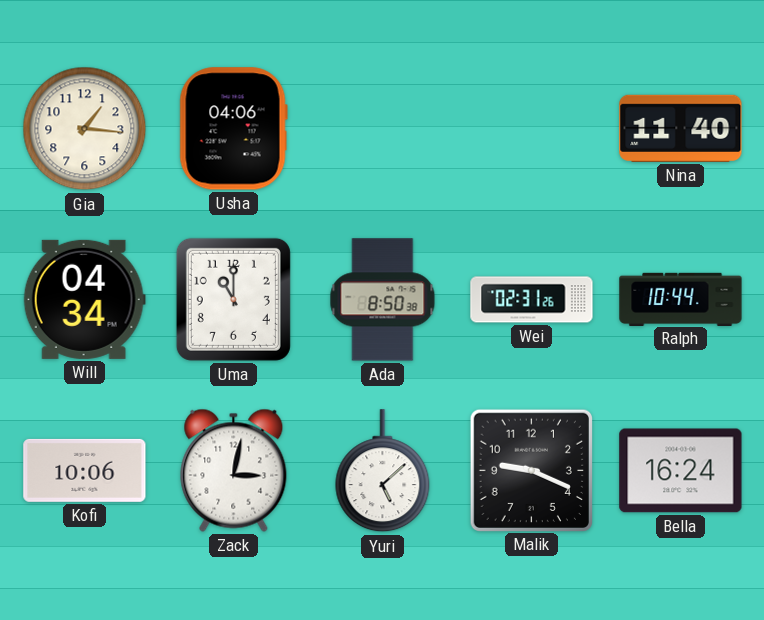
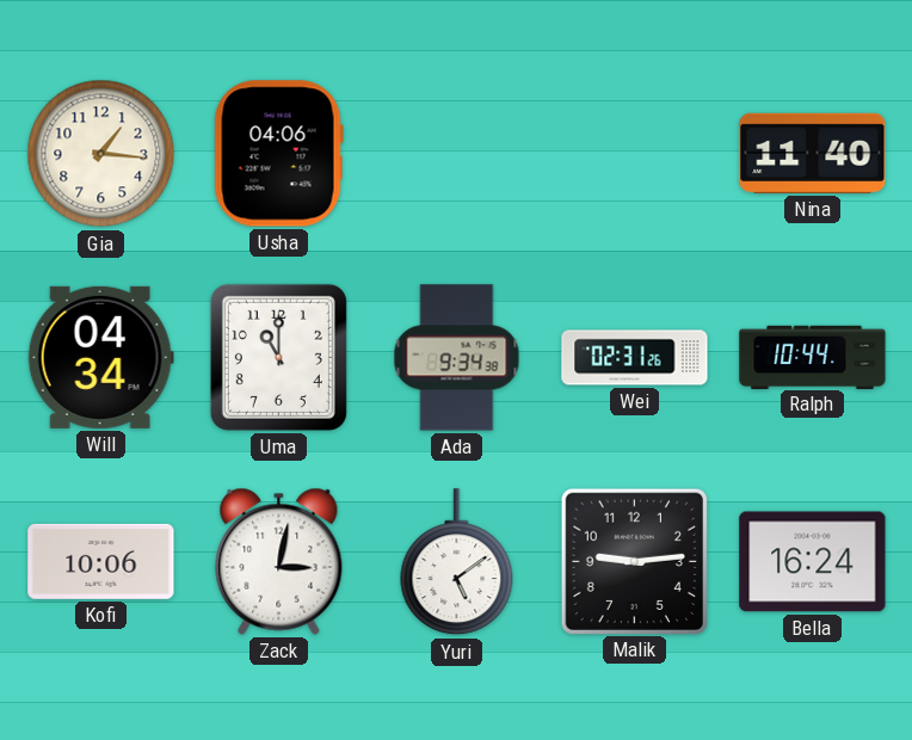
Ada: 8:50 -> 9:34 (457, 358)
Yuri: 5:08 -> 5:09 (457, 562)
Malik: 9:19 -> 9:14 (634, 561)
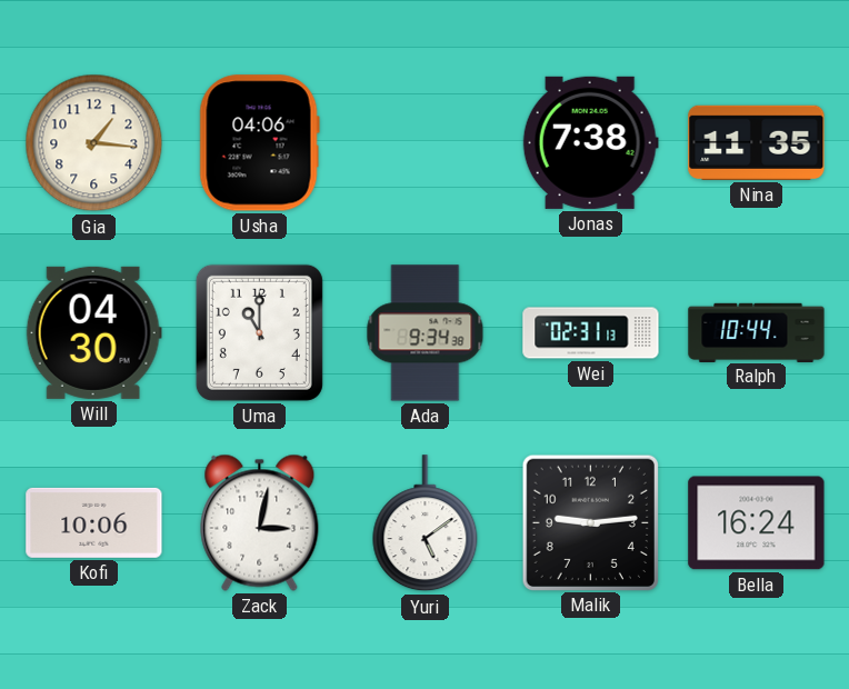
Jonas: none -> 7:38 (590, 142)
Nina: 11:40 -> 11:35 (757, 142)
Will: 04:34 -> 04:30 (93, 332)
Wei: 02:31:26 -> 02:31:13 (591, 333)
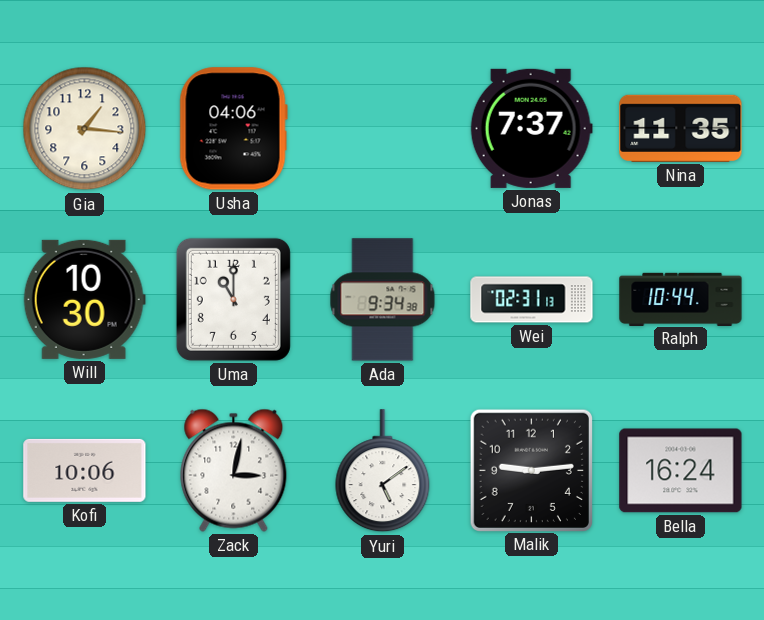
Jonas: 7:38 -> 7:37 (531, 128)
Will: 04:30 -> 10:30 (84, 299)
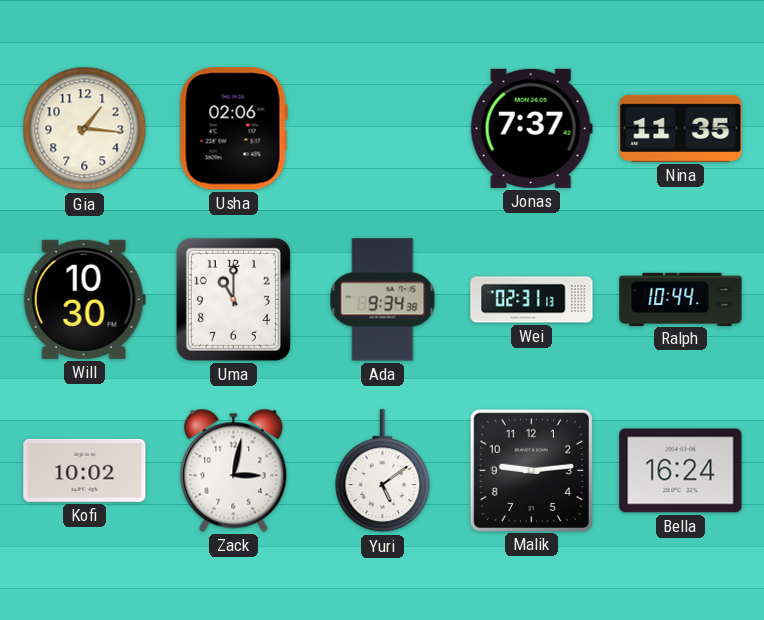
Usha: 04:06 -> 02:06 (233, 129)
Kofi: 10:06 -> 10:02 (85, 470)
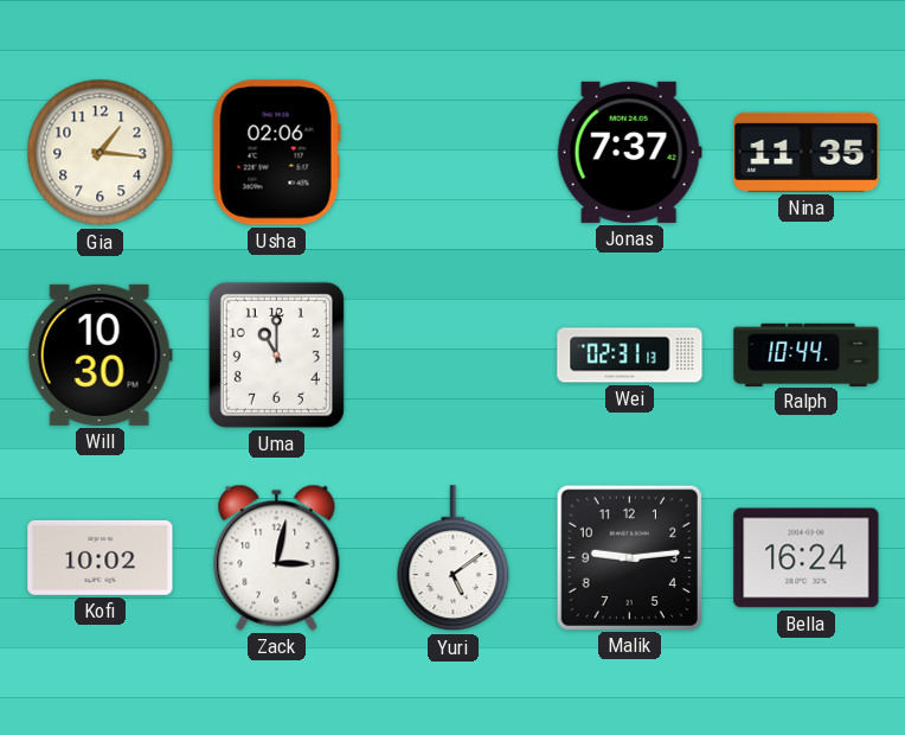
Ada: 9:34 -> none (383, 300)
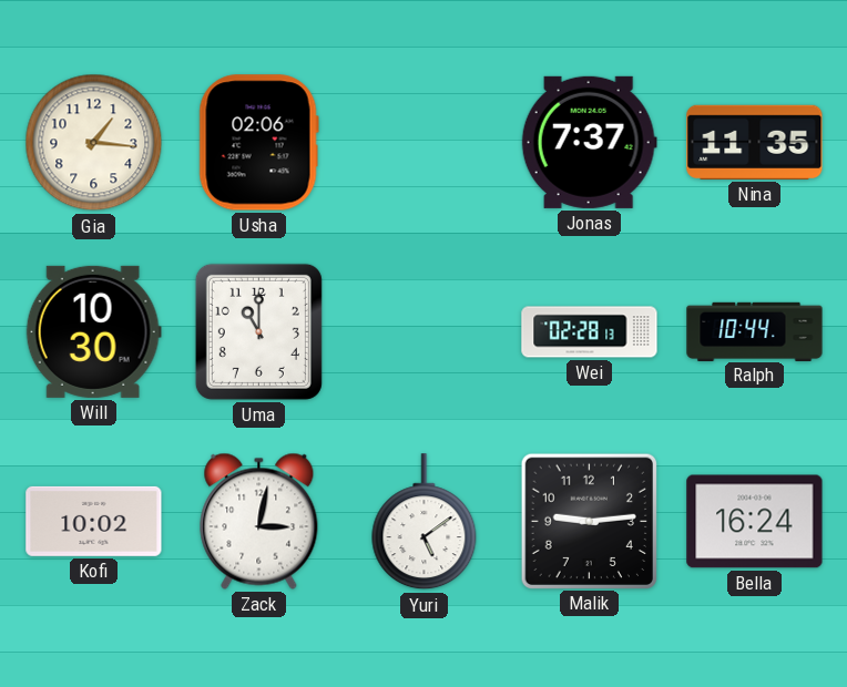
Wei: 02:31 -> 02:28 (590, 332)
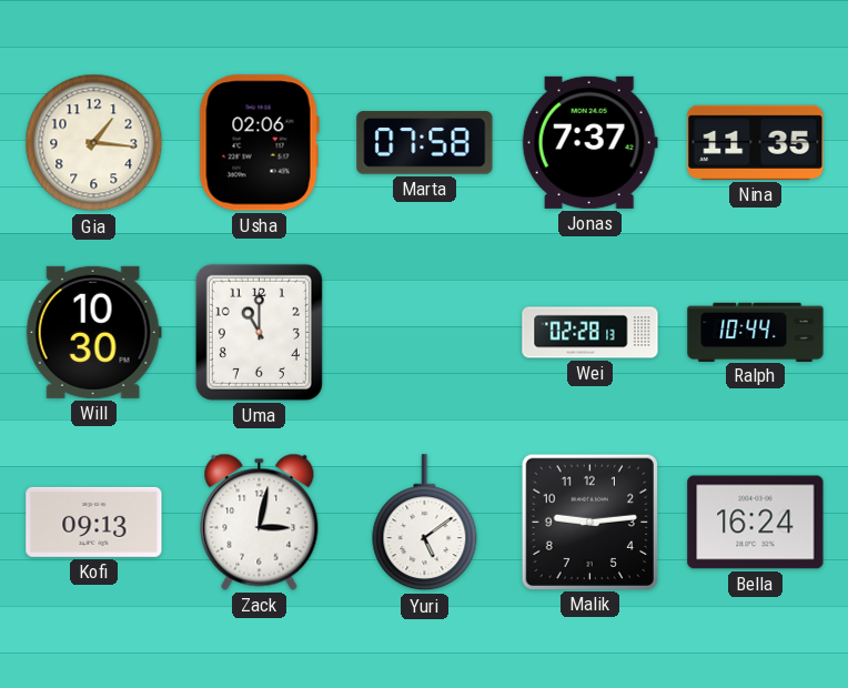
Marta: none -> 07:58 (425, 143)
Kofi: 10:02 -> 09:13 (94, 522)
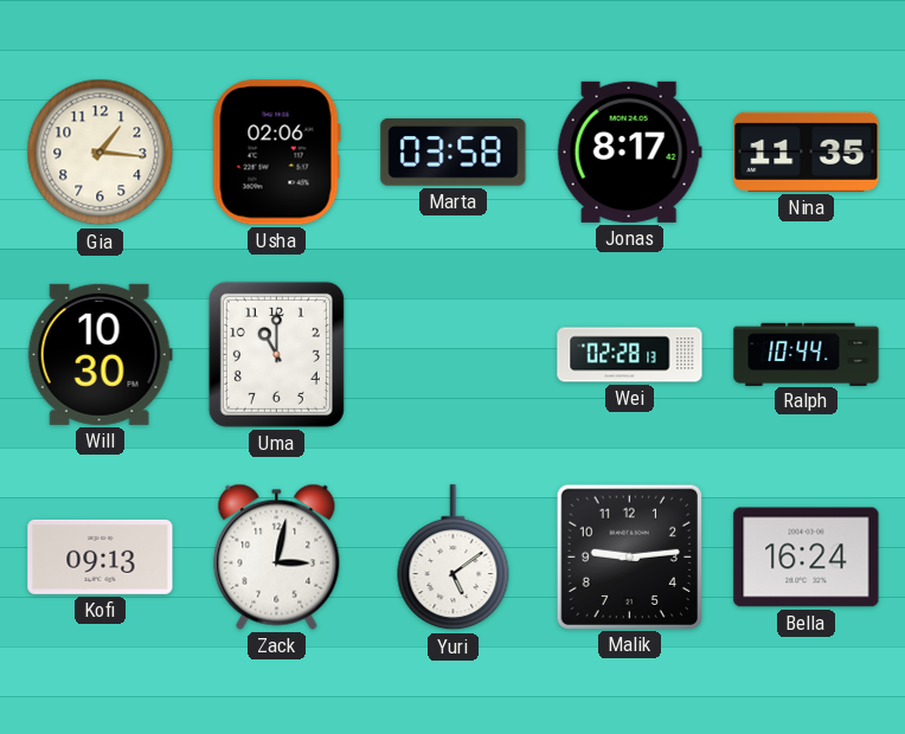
Marta: 07:58 -> 03:58 (454, 153)
Jonas: 7:37 -> 8:17 (629, 152)
